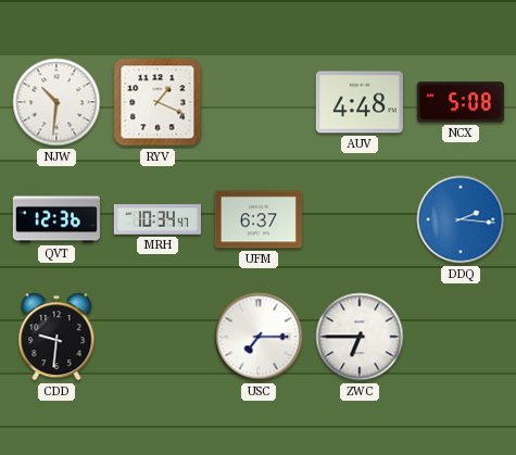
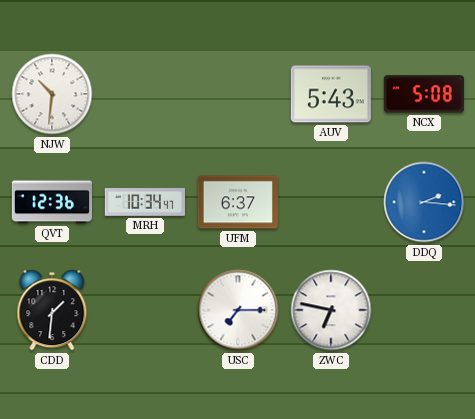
RYV: 1:19 -> none (158, 102)
AUV: 4:48 -> 5:43 (331, 94)
CDD: 9:31 -> 1:31 (52, 310)
ZWC: 6:45 -> 6:47 (331, 310)
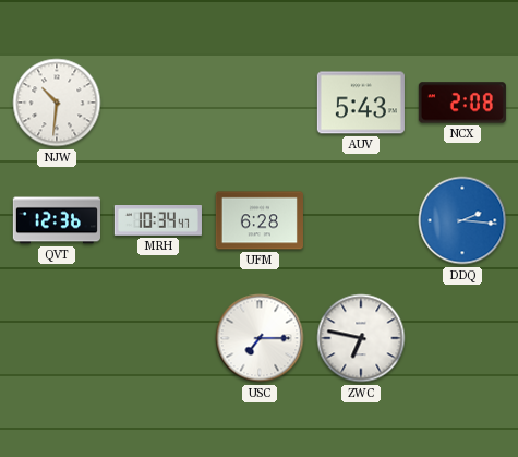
NCX: 5:08 -> 2:08 (462, 103)
UFM: 6:37 -> 6:28 (260, 220)
CDD: 1:31 -> none (52, 310)
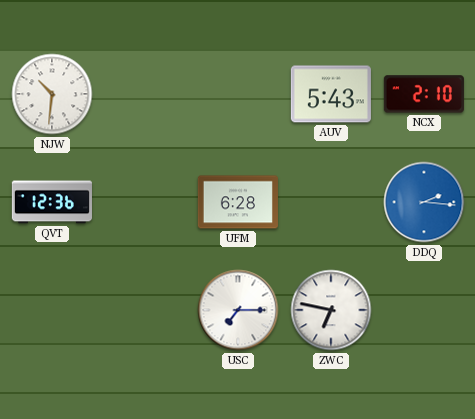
NCX: 2:08 -> 2:10 (424, 94)
MRH: 10:34 -> none (158, 221)
